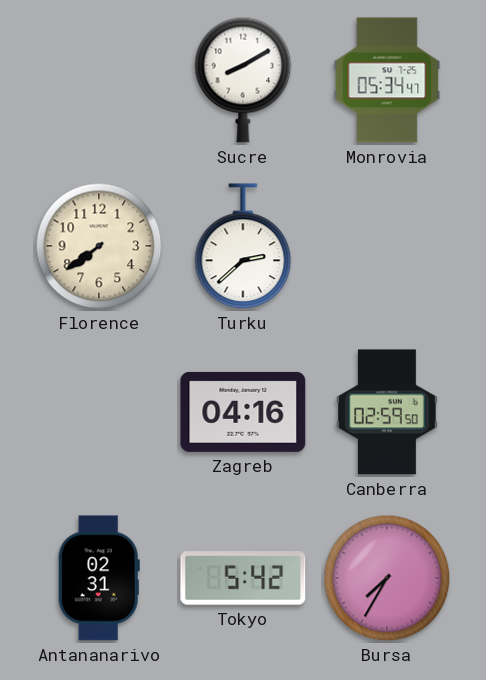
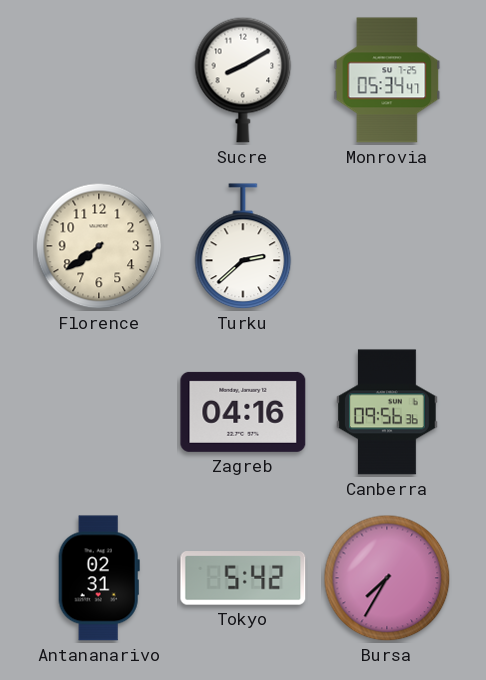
Canberra: 02:59 -> 09:56 (387, 412)
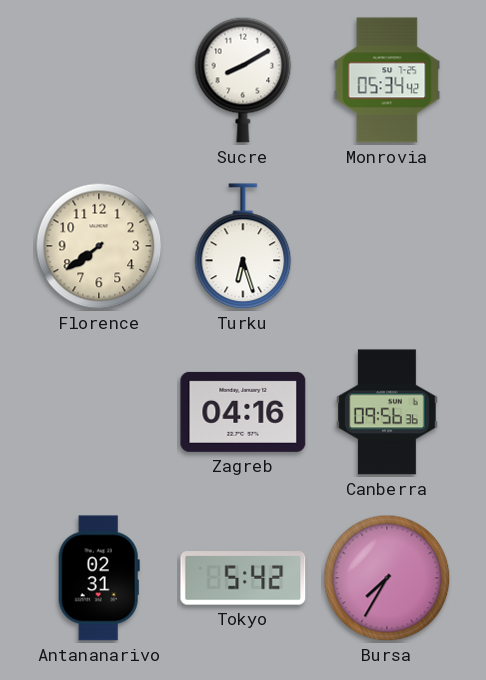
Monrovia: 05:34:47 -> 05:34:42 (387, 80)
Turku: 2:38 -> 6:27 (243, 247)
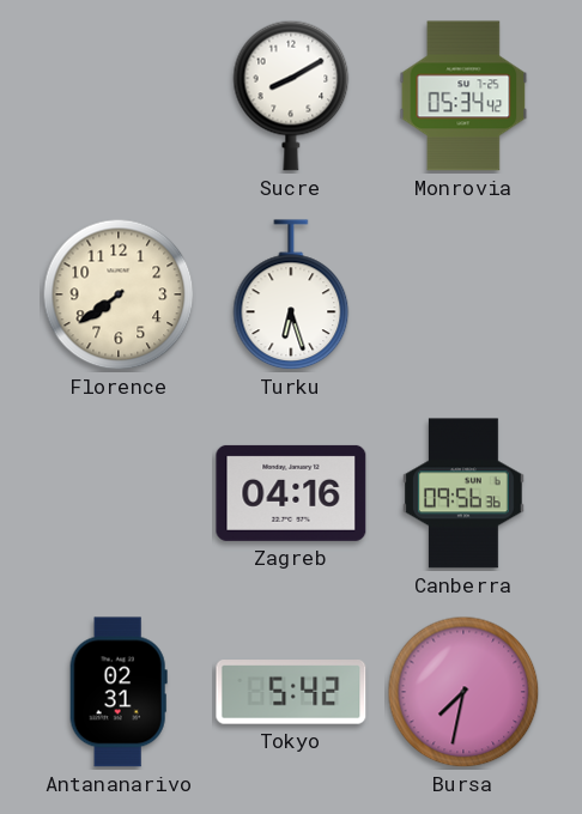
Bursa: 7:35 -> 7:32 (463, 692)
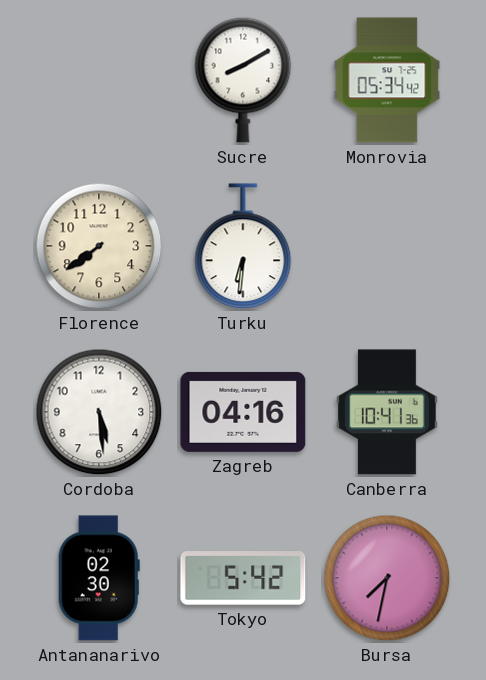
Turku: 6:27 -> 6:31 (243, 247)
Cordoba: none -> 5:29 (99, 412)
Canberra: 09:56 -> 10:41 (387, 412)
Antananarivo: 02:31 -> 02:30 (99, 578)
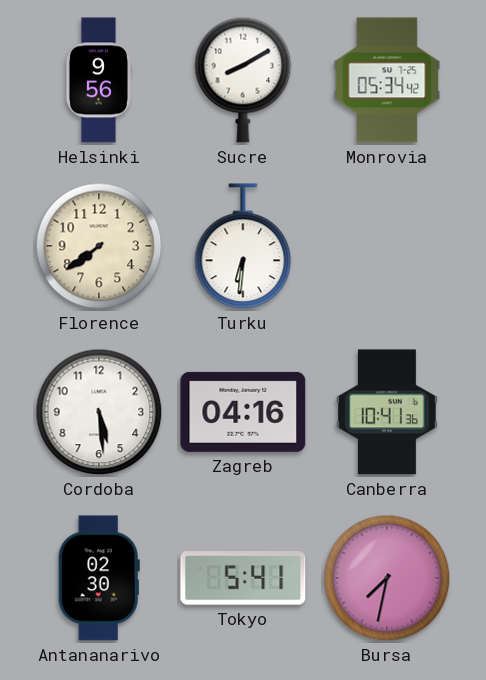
Helsinki: none -> 9:56 (98, 80)
Tokyo: 5:42 -> 5:41 (243, 579)
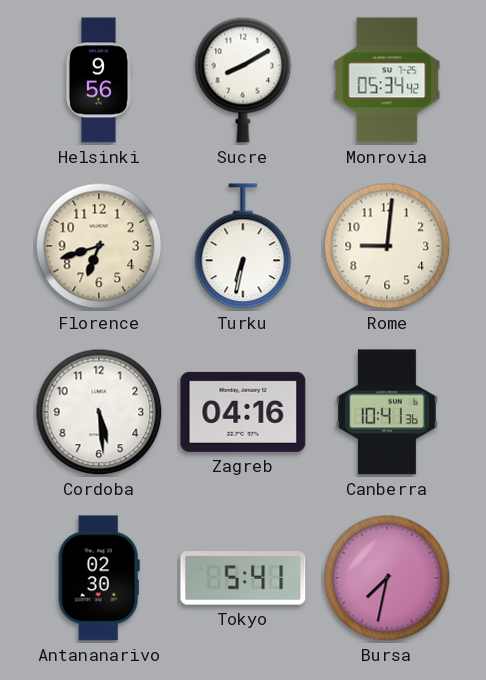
Florence: 7:39 -> 6:42 (99, 246)
Turku: 6:31 -> 6:32 (243, 247)
Rome: none -> 9:01 (387, 246)
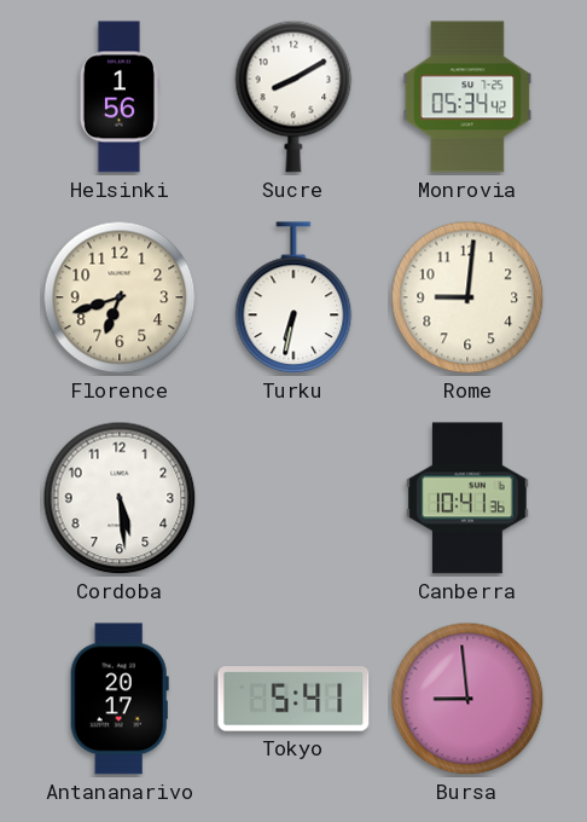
Helsinki: 9:56 -> 1:56 (118, 97)
Zagreb: 04:16 -> none (243, 412)
Antananarivo: 02:30 -> 20:17 (120, 699)
Bursa: 7:32 -> 8:59 (467, 699)
